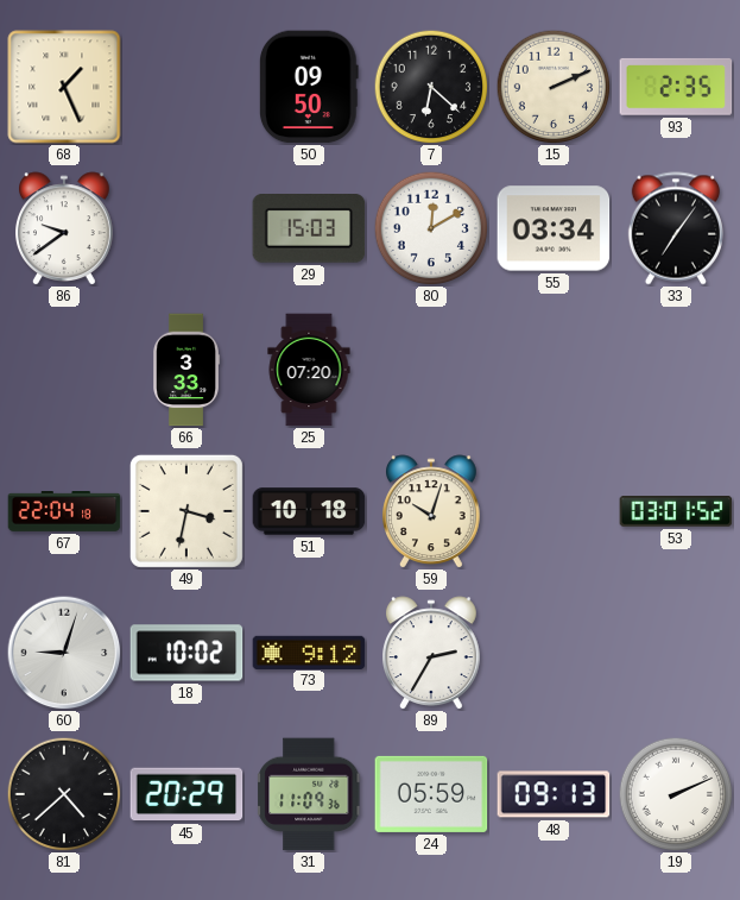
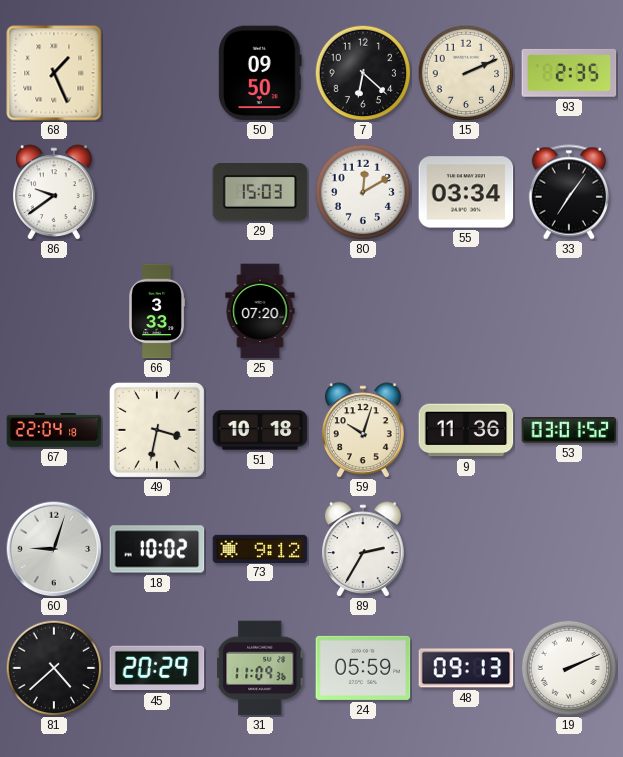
9: none -> 11:36 (466, 430)
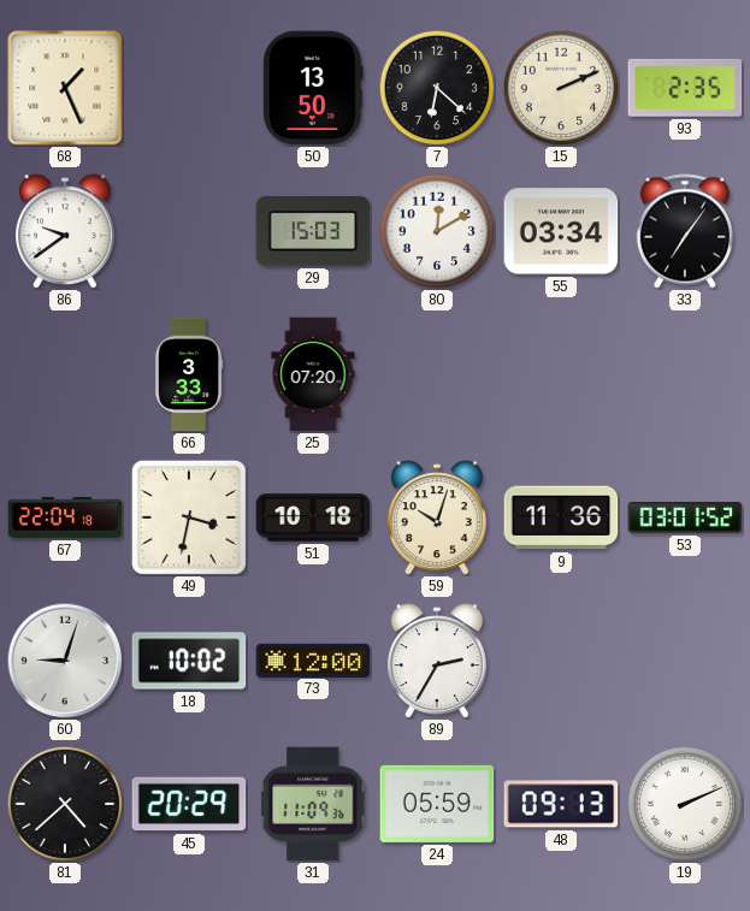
50: 09:50 -> 13:50 (313, 88)
73: 9:12 -> 12:00 (313, 659)
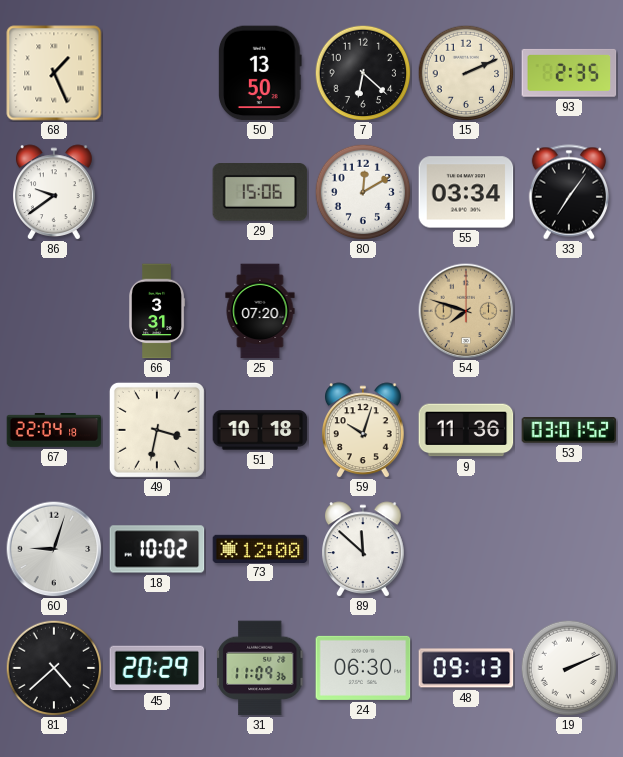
29: 15:03 -> 15:06 (260, 193)
66: 3:33 -> 3:31 (158, 311)
54: none -> 7:48 (466, 311)
89: 2:35 -> 11:52 (364, 549)
24: 05:59 -> 06:30 (363, 668)
